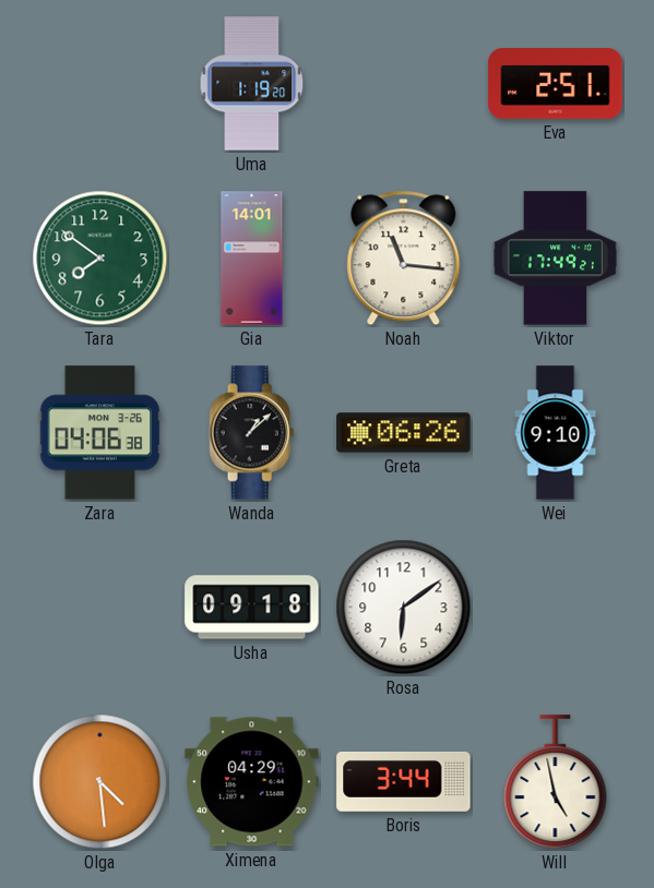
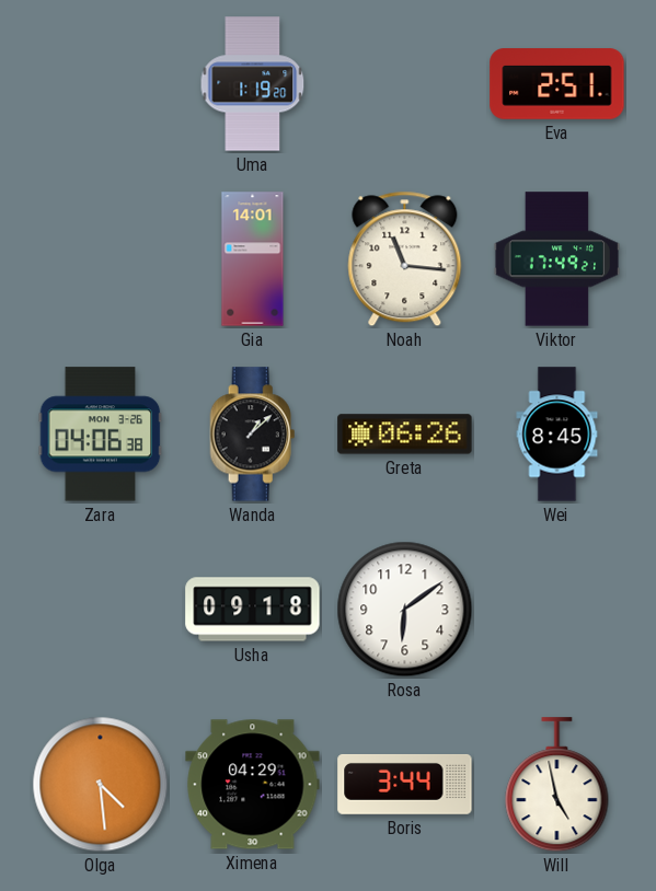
Tara: 7:51 -> none (100, 259)
Wei: 9:10 -> 8:45 (557, 435)
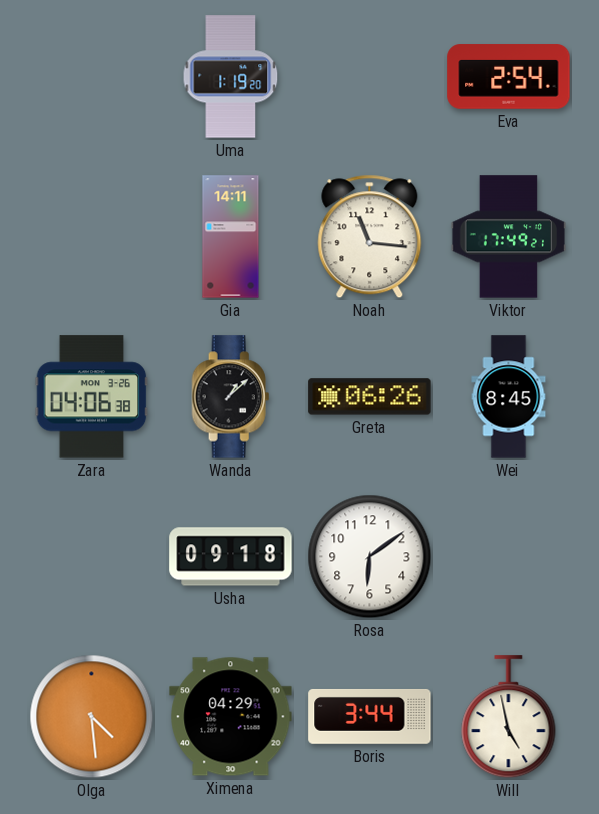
Eva: 2:51 -> 2:54 (509, 77)
Gia: 14:01 -> 14:11 (231, 237)
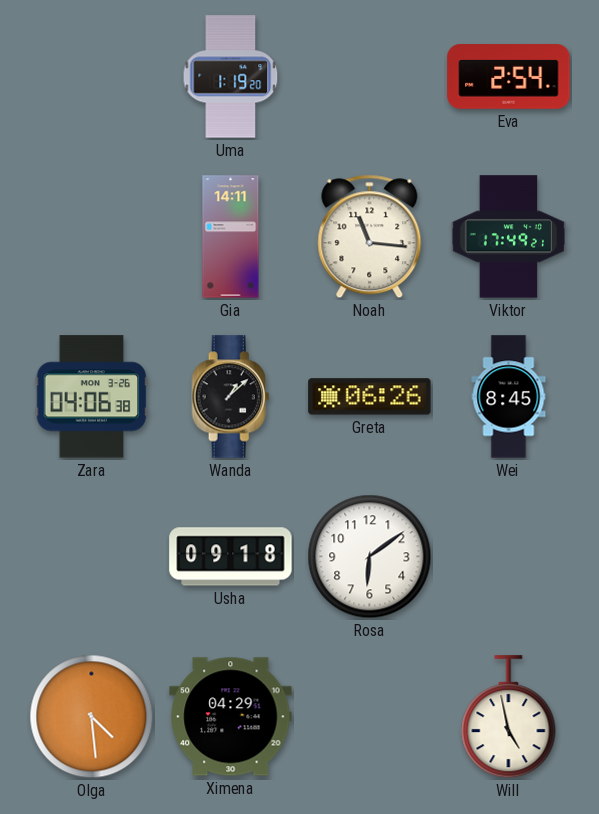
Boris: 3:44 -> none (370, 716)
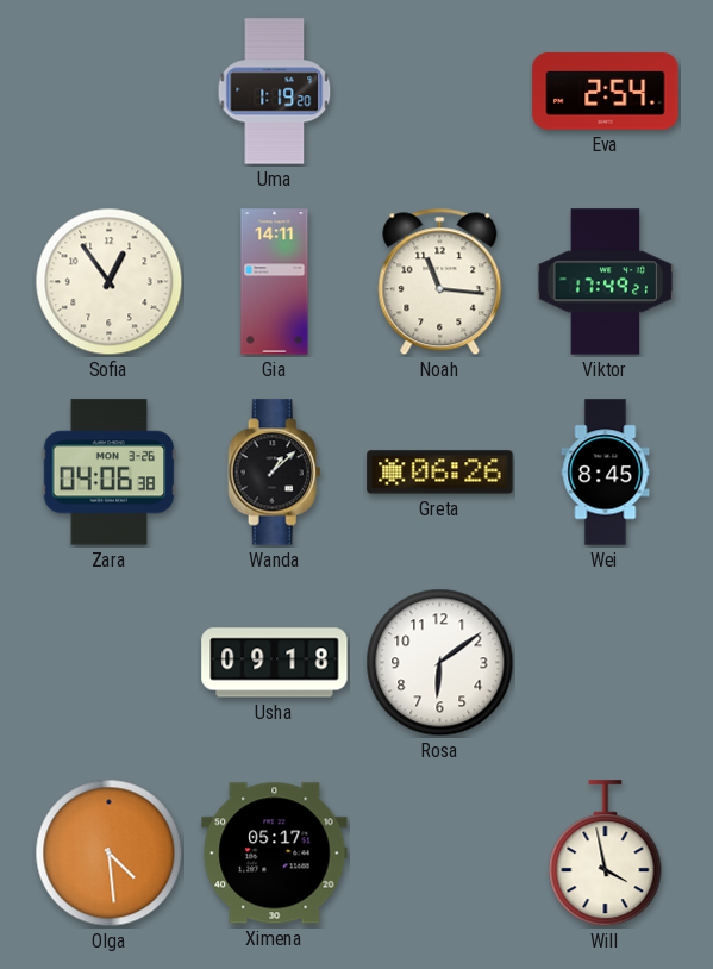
Sofia: none -> 12:54 (110, 282)
Ximena: 04:29 -> 05:17 (275, 854)
Will: 4:58 -> 3:58 (606, 854)
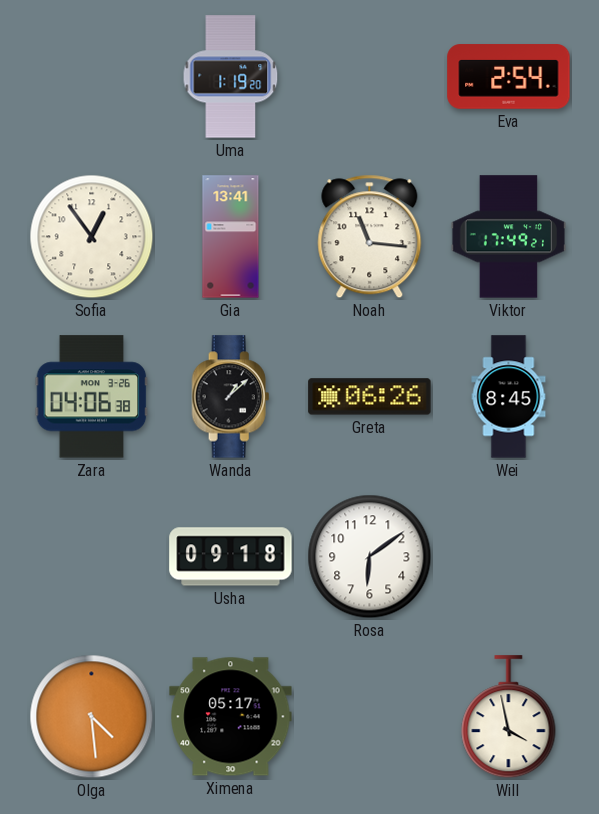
Gia: 14:11 -> 13:41 (231, 237)
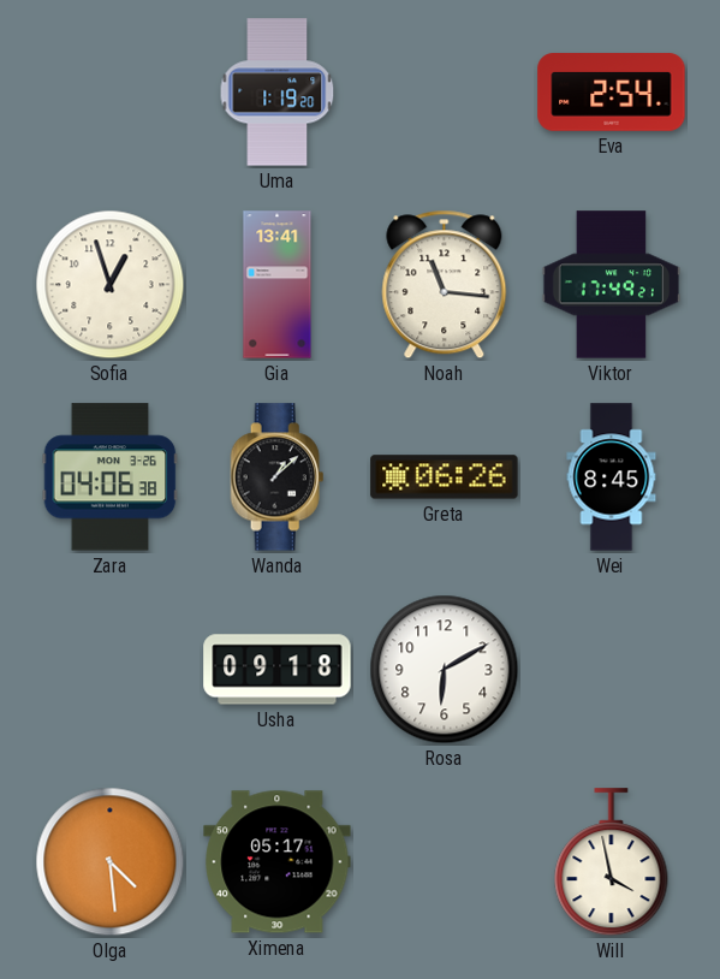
Sofia: 12:54 -> 12:57 (111, 285)
Rosa: 6:09 -> 6:10 (445, 670)
